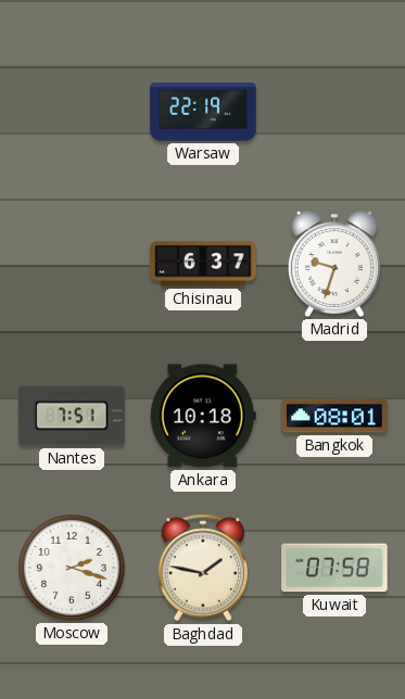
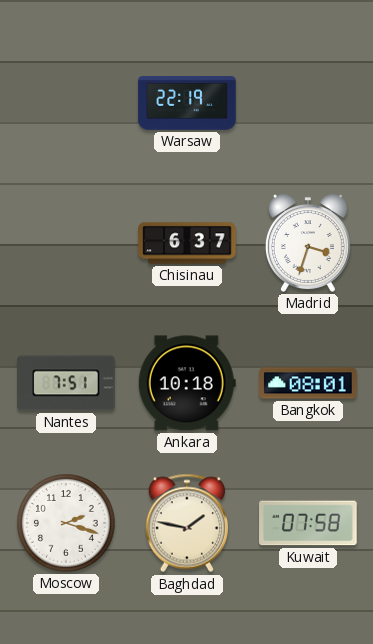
Madrid: 9:33 -> 3:33 (308, 243)
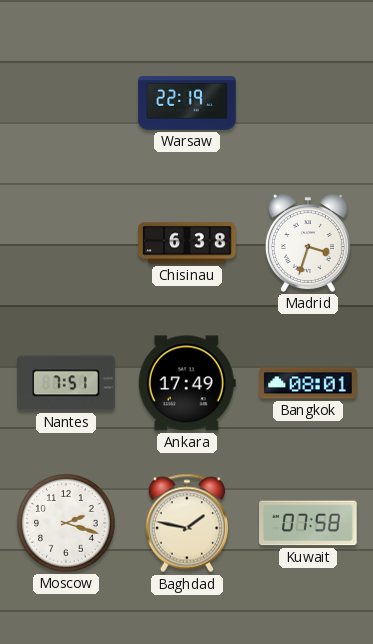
Chisinau: 6:37 -> 6:38 (187, 243)
Ankara: 10:18 -> 17:49 (187, 383)
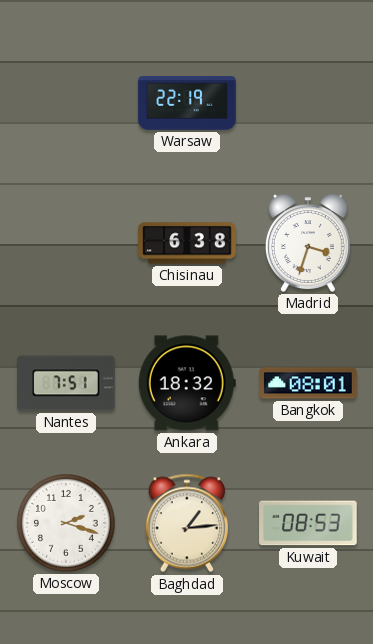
Ankara: 17:49 -> 18:32 (187, 383)
Baghdad: 1:47 -> 1:14 (187, 523)
Kuwait: 07:58 -> 08:53 (308, 523)
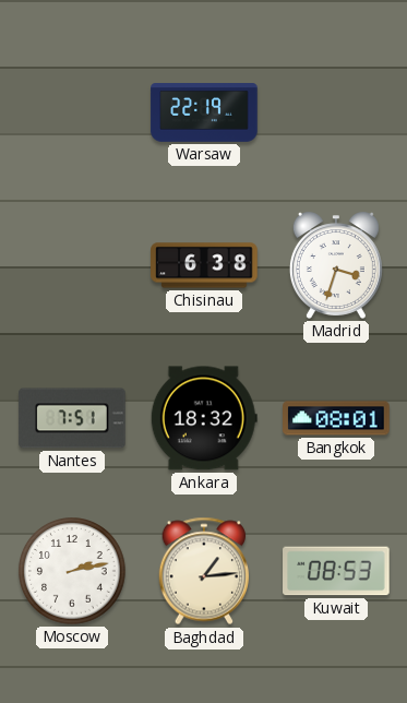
Moscow: 2:18 -> 2:13 (73, 572)
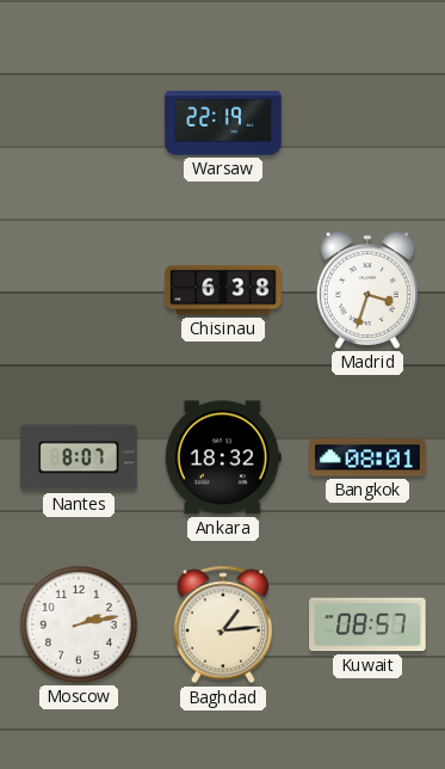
Nantes: 7:51 -> 8:07 (79, 457)
Kuwait: 08:53 -> 08:57 (367, 625)
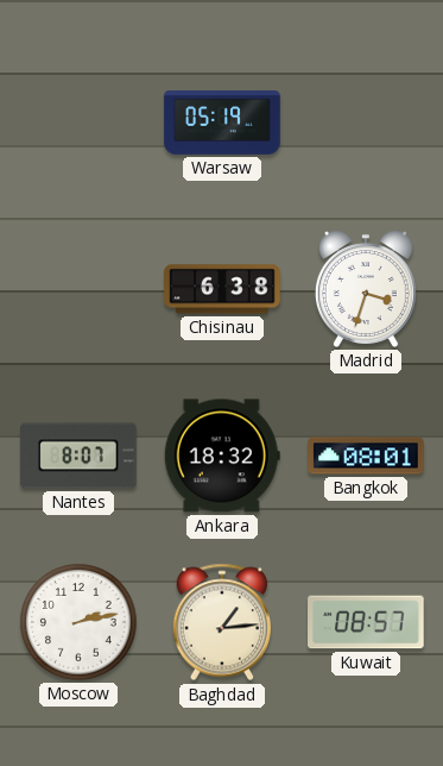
Warsaw: 22:19 -> 05:19 (222, 123)
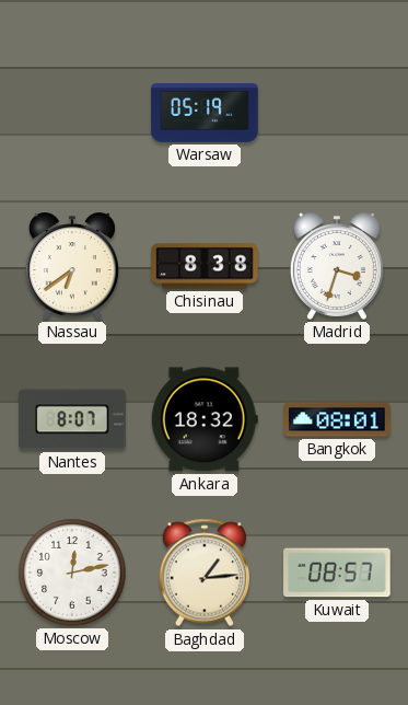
Nassau: none -> 6:39 (72, 266)
Chisinau: 6:38 -> 8:38 (205, 266)
Moscow: 2:13 -> 12:13 (73, 574)
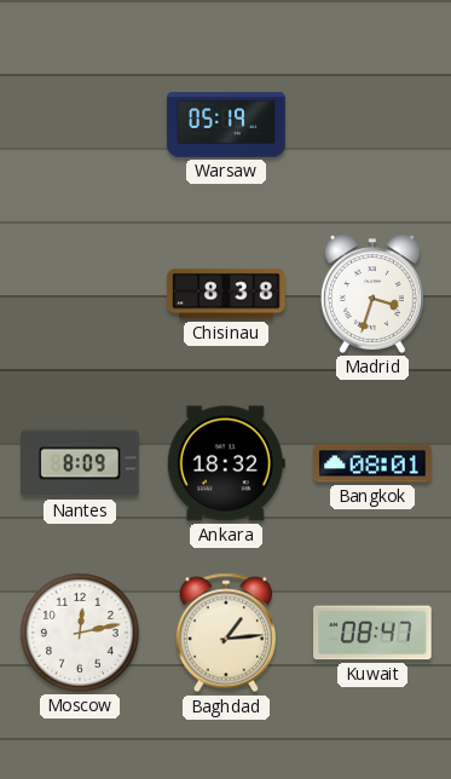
Nassau: 6:39 -> none (72, 266)
Nantes: 8:07 -> 8:09 (80, 463)
Kuwait: 08:57 -> 08:47 (372, 633)
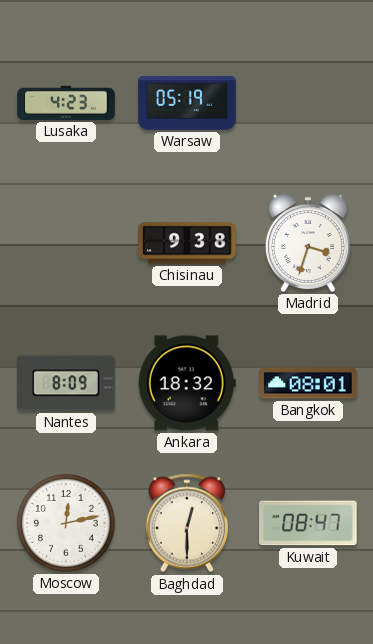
Lusaka: none -> 4:23 (66, 103)
Chisinau: 8:38 -> 9:38 (187, 243)
Baghdad: 1:14 -> 12:30 (187, 523)
